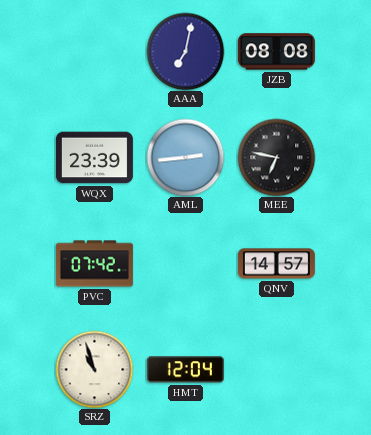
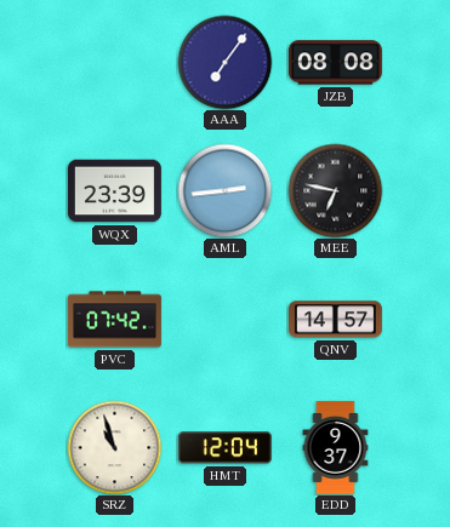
AAA: 7:02 -> 7:06 (224, 62)
EDD: none -> 9:37 (336, 447)
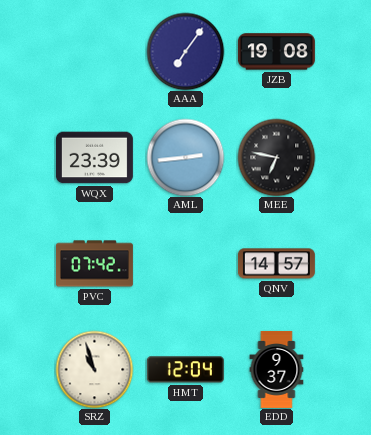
JZB: 08:08 -> 19:08 (276, 52)
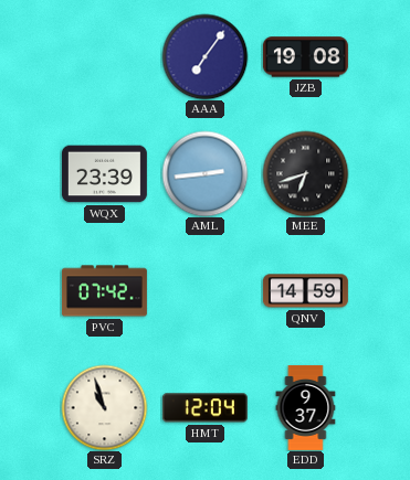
MEE: 6:47 -> 6:42 (305, 173)
QNV: 14:57 -> 14:59 (305, 291)
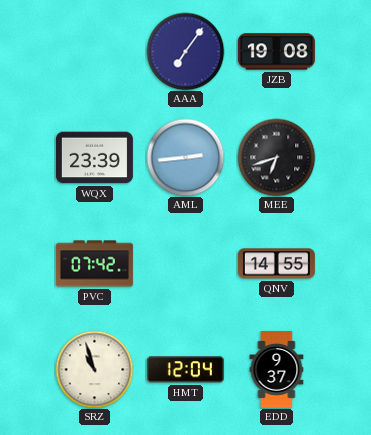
QNV: 14:59 -> 14:55 (276, 264)
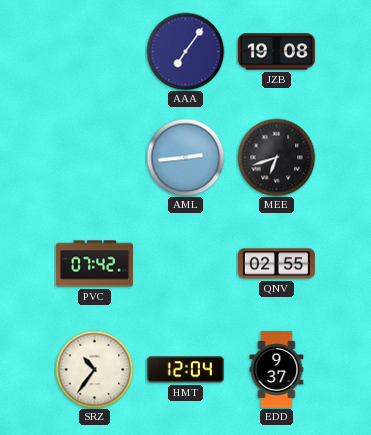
WQX: 23:39 -> none (94, 158)
QNV: 14:55 -> 02:55 (276, 264)
SRZ: 10:57 -> 10:36 (94, 369)
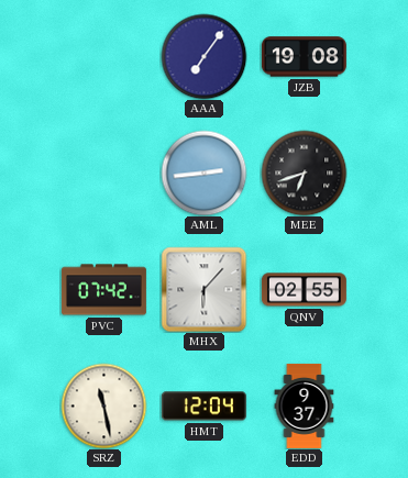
MHX: none -> 6:07 (203, 289)
SRZ: 10:36 -> 11:28 (103, 405)
